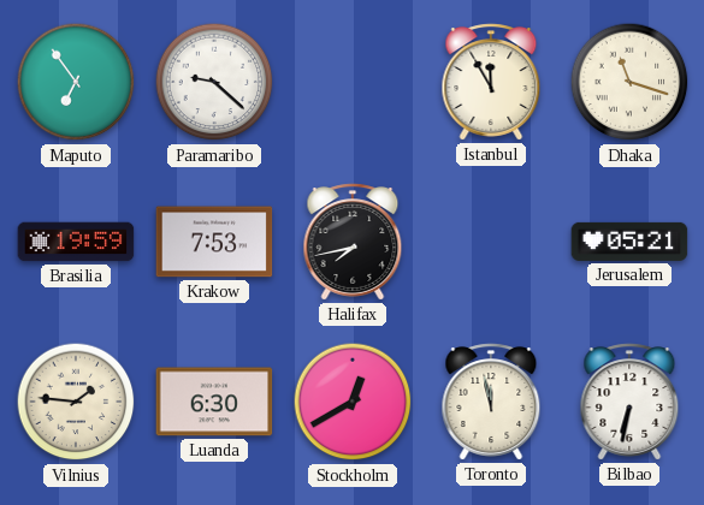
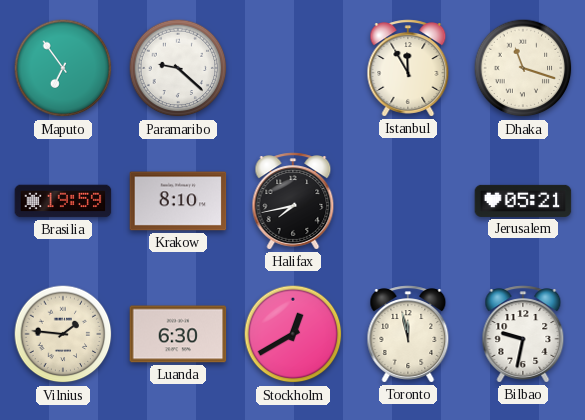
Krakow: 7:53 -> 8:10 (178, 201)
Bilbao: 6:32 -> 9:32 (523, 334)
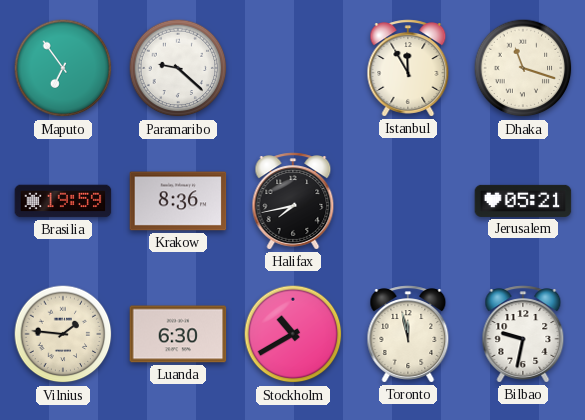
Krakow: 8:10 -> 8:36 (178, 201)
Stockholm: 12:40 -> 10:40 (293, 334)
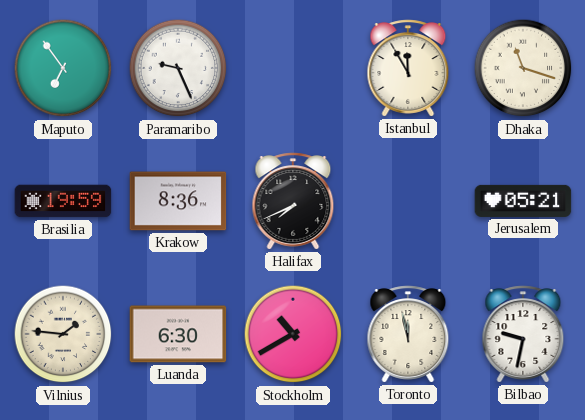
Paramaribo: 9:22 -> 9:26 (178, 68)
Halifax: 7:43 -> 7:41 (293, 201)
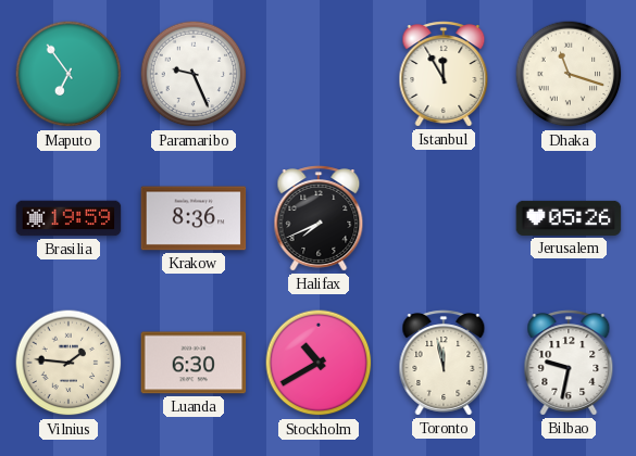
Jerusalem: 05:21 -> 05:26 (569, 218)
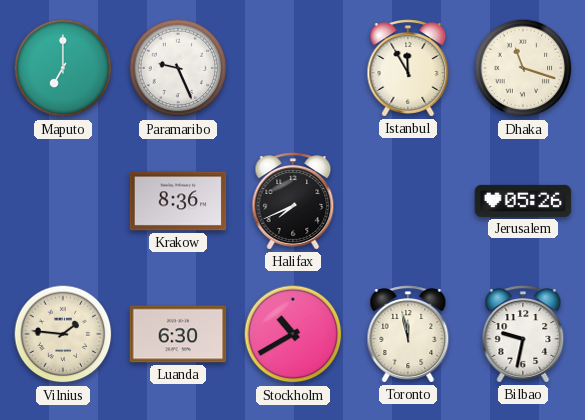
Maputo: 6:54 -> 7:00 (63, 68)
Brasilia: 19:59 -> none (68, 218)
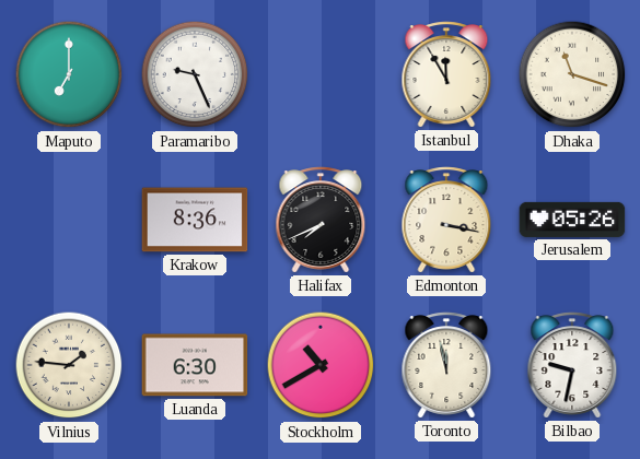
Edmonton: none -> 3:17 (446, 220)
